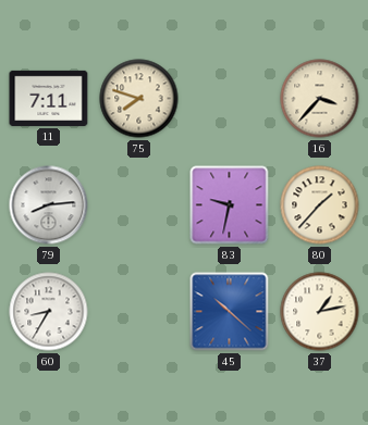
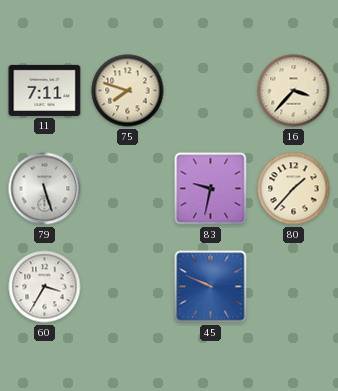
79: 8:14 -> 5:27 (45, 189)
60: 8:35 -> 3:35 (45, 287)
45: 10:22 -> 9:49 (211, 287)
37: 1:13 -> none (320, 312)
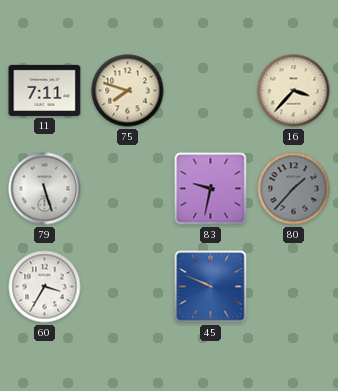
80 dial: cream -> grey (294, 189)
